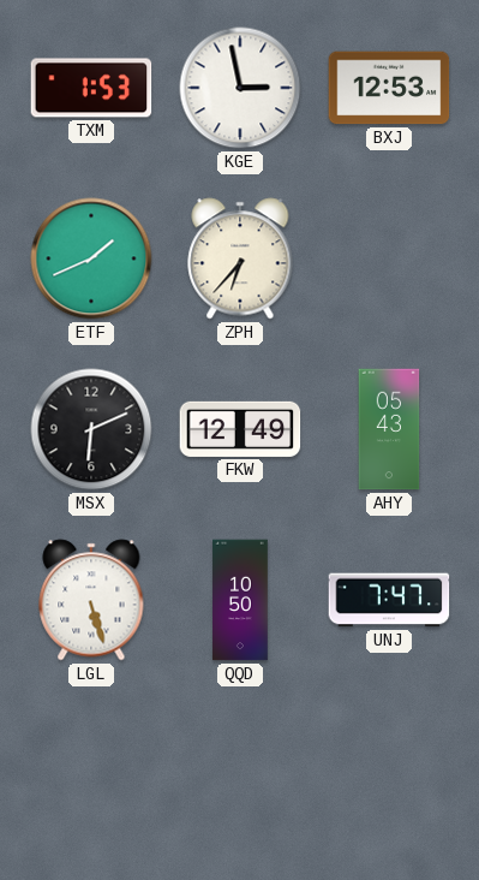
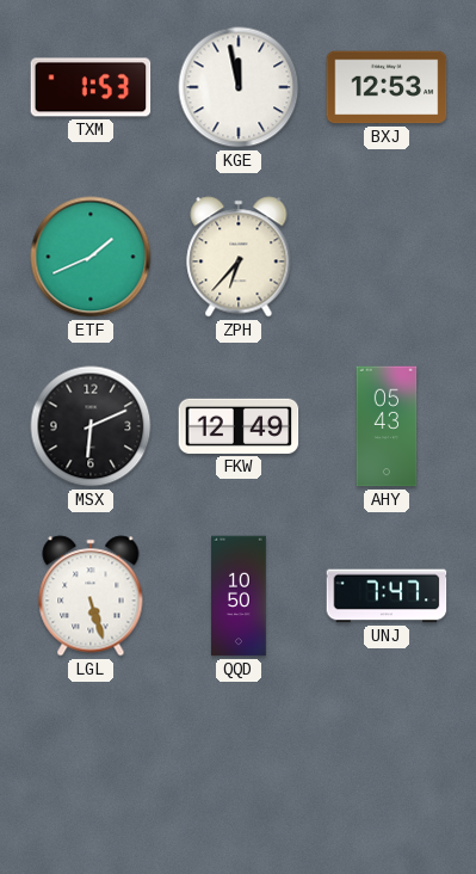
KGE: 2:58 -> 11:58 (239, 87)
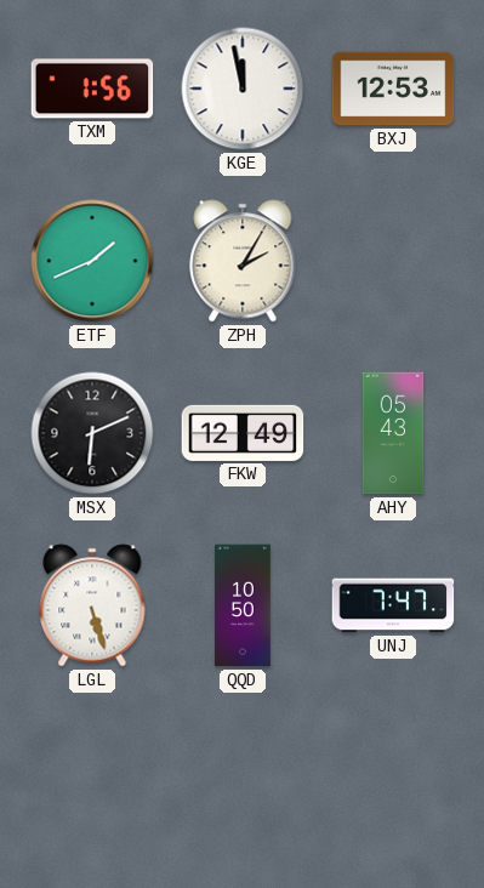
TXM: 1:53 -> 1:56 (92, 89)
ZPH: 6:37 -> 2:05 (243, 261)
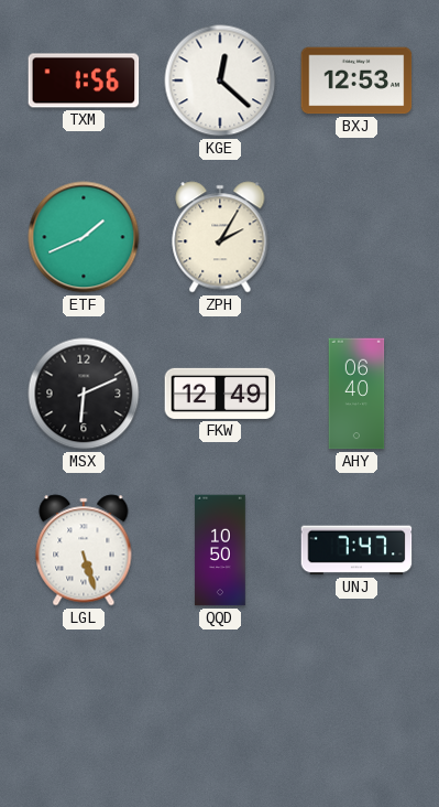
KGE: 11:58 -> 12:22 (220, 80)
AHY: 05:43 -> 06:40 (356, 394)
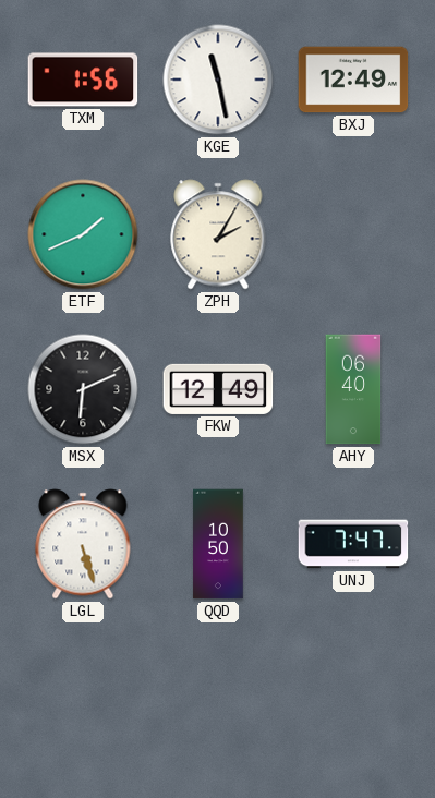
KGE: 12:22 -> 11:28 (218, 80)
BXJ: 12:53 -> 12:49 (353, 80)
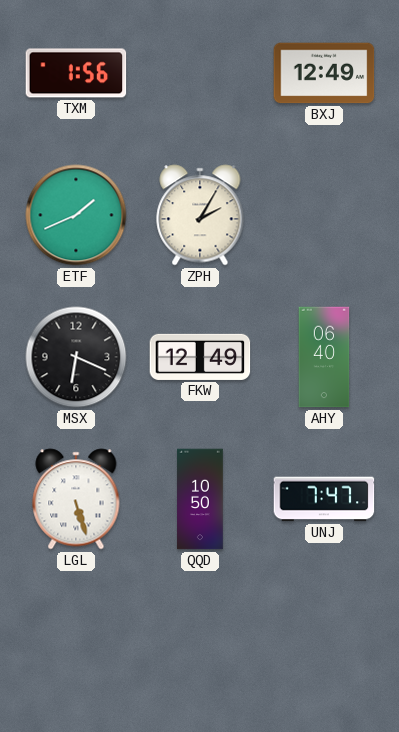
KGE: 11:28 -> none (218, 80)
MSX: 6:11 -> 6:19 (76, 357)
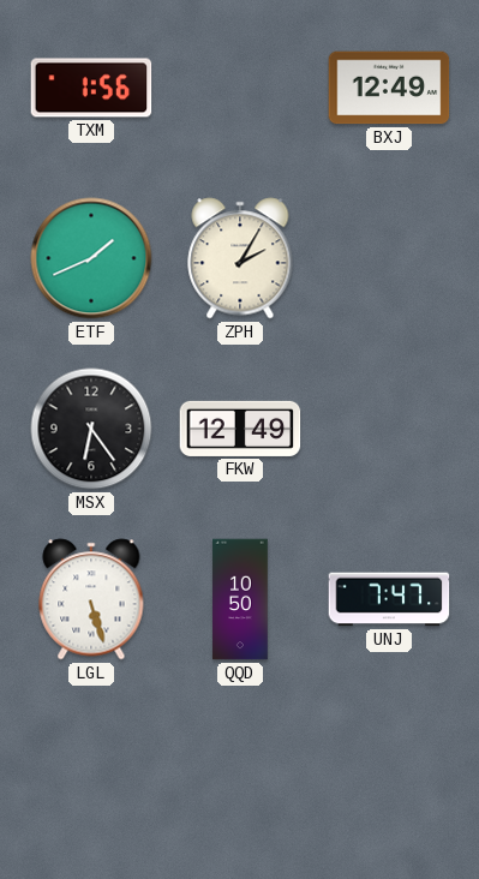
MSX: 6:19 -> 6:24 (91, 429)
AHY: 06:40 -> none (324, 357)
